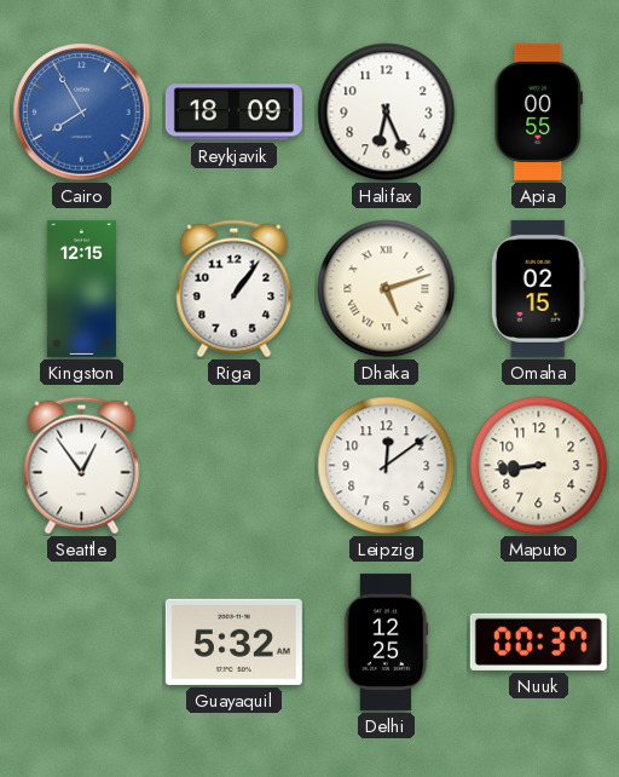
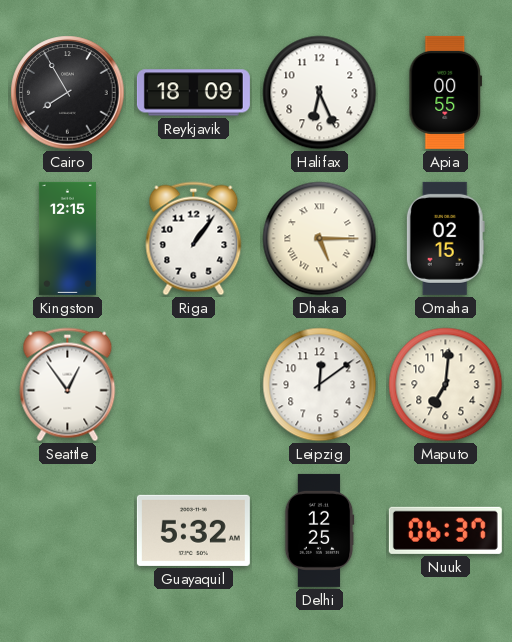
Cairo dial: blue -> black (68, 93)
Dhaka: 5:12 -> 5:15 (320, 239)
Maputo: 8:44 -> 7:01 (446, 385)
Nuuk: 00:37 -> 06:37 (445, 530)
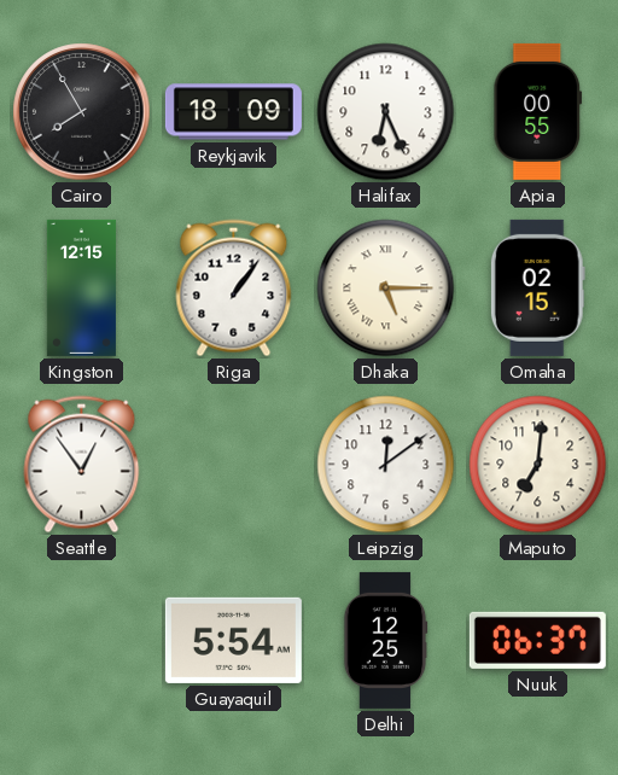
Guayaquil: 5:32 -> 5:54 (233, 640)
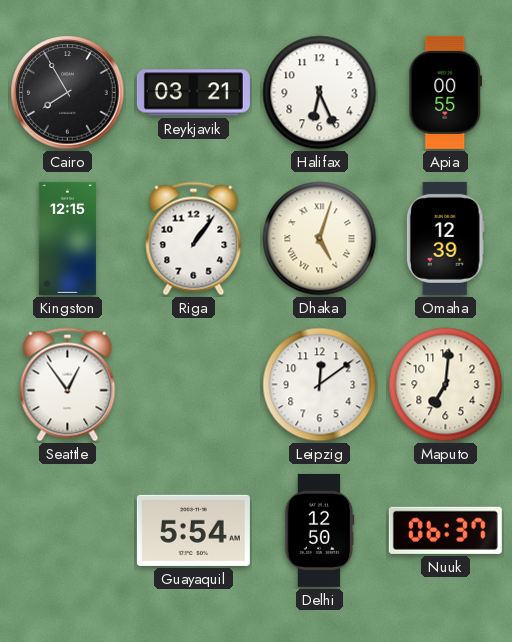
Reykjavik: 18:09 -> 03:21 (193, 93)
Dhaka: 5:15 -> 5:03 (320, 239)
Omaha: 02:15 -> 12:39 (445, 238)
Delhi: 12:25 -> 12:50 (319, 530)
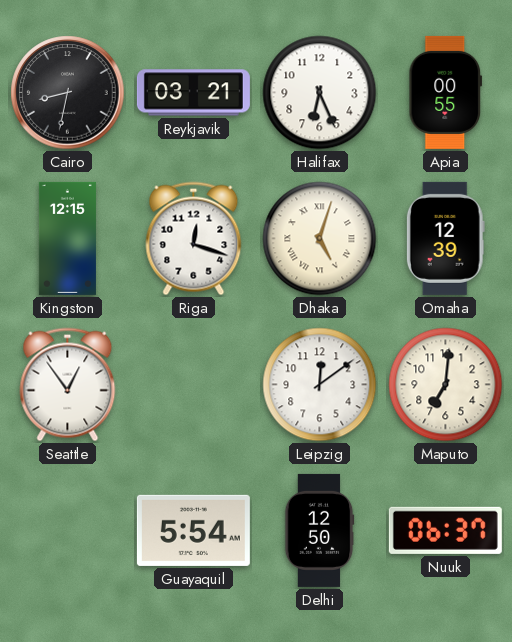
Cairo: 7:55 -> 8:32 (68, 93)
Riga: 1:06 -> 12:18 (194, 239)
